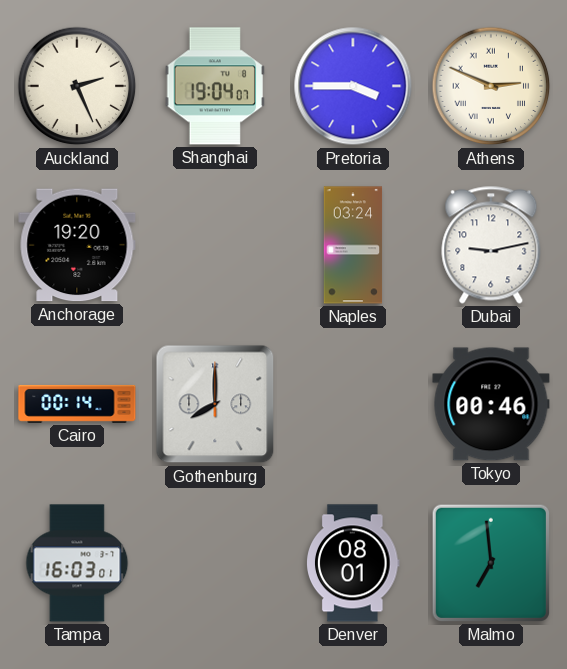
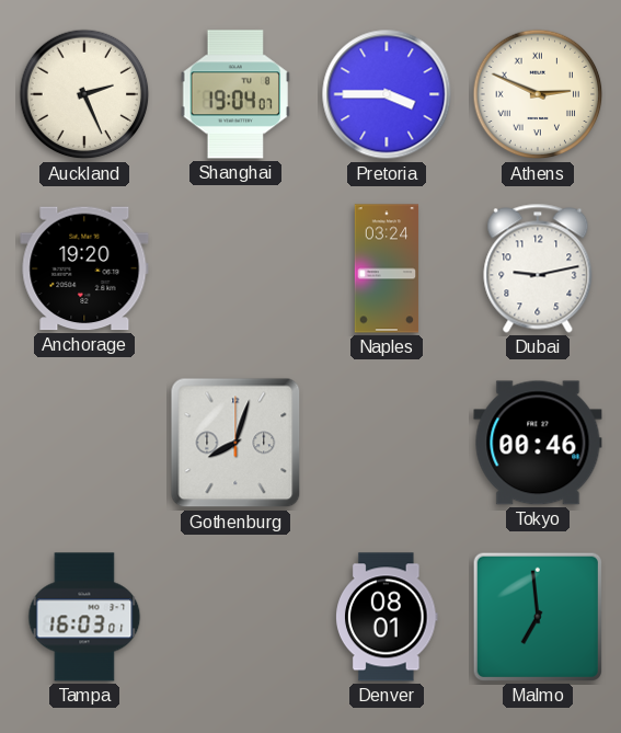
Cairo: 00:14 -> none (77, 404)
Gothenburg: 8:00 -> 8:03 (235, 443)
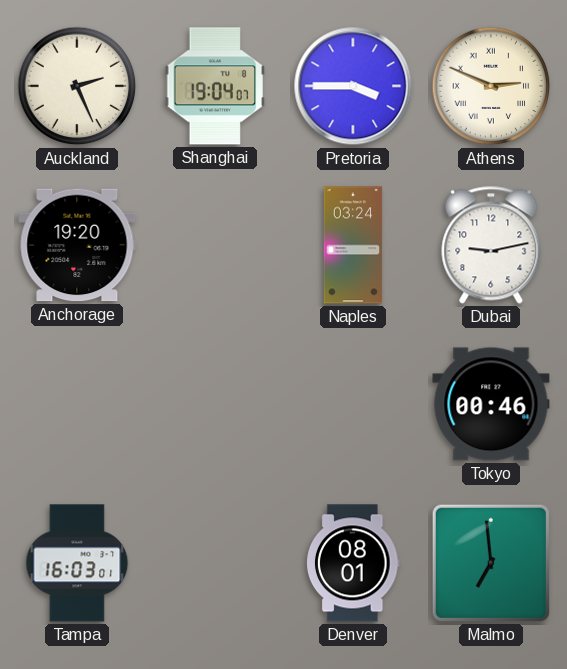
Gothenburg: 8:03 -> none (235, 443)
